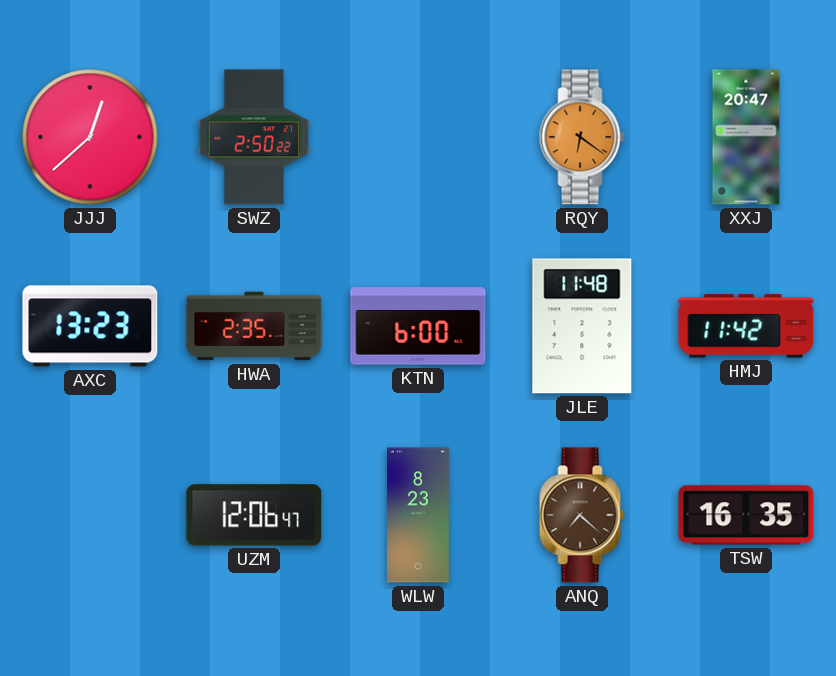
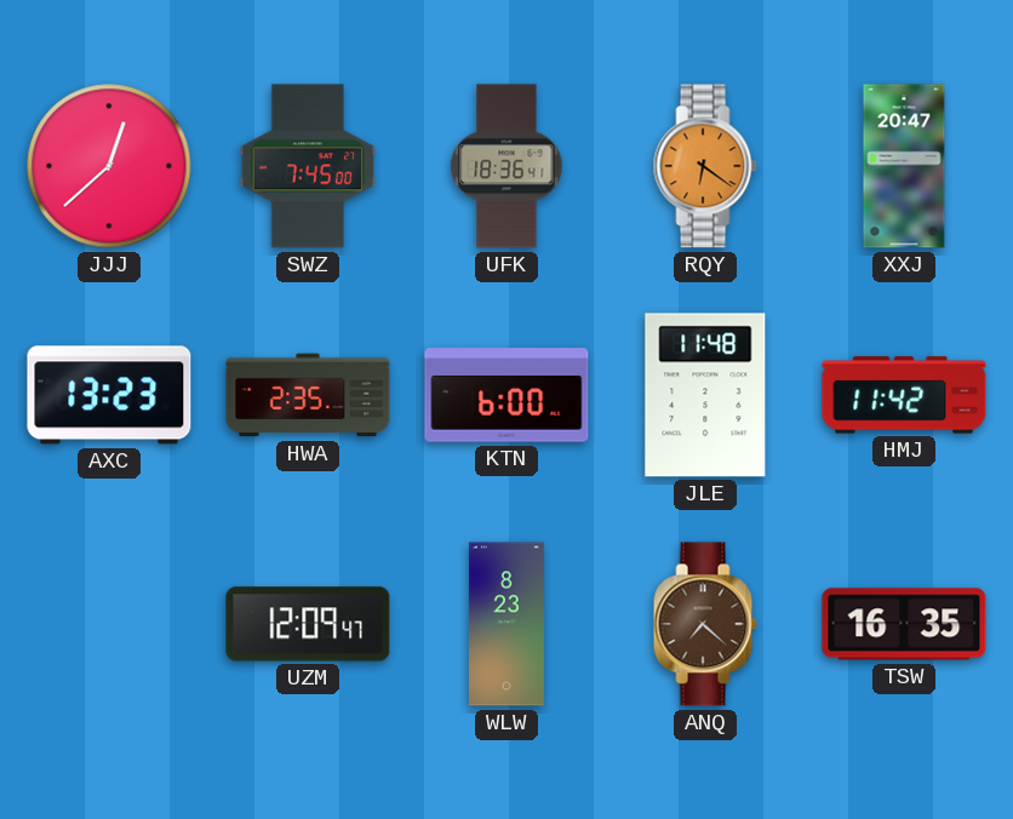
SWZ: 2:50 -> 7:45 (308, 166)
UFK: none -> 18:36 (506, 166)
UZM: 12:06 -> 12:09 (308, 624)
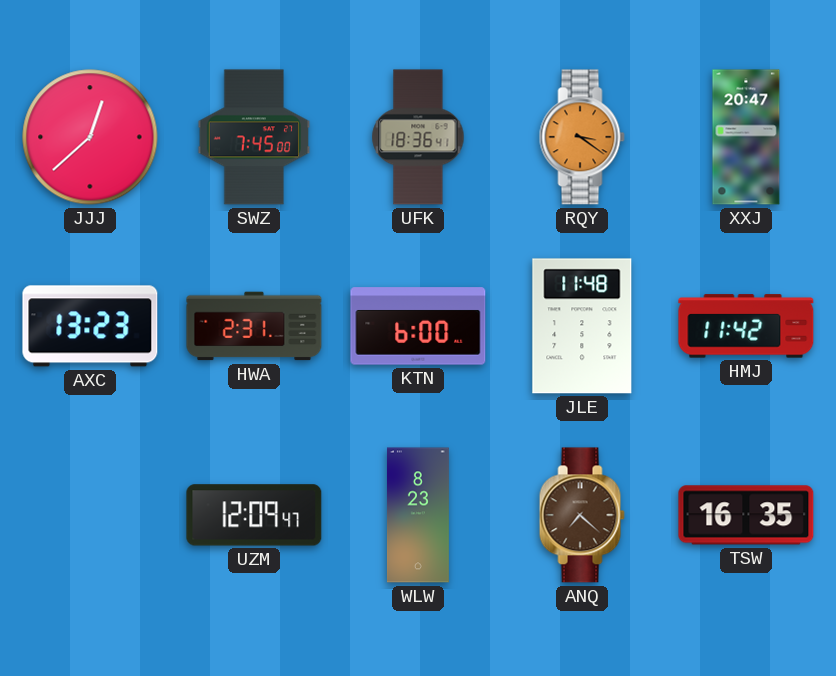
RQY: 6:21 -> 3:21 (582, 137)
HWA: 2:35 -> 2:31 (254, 326)
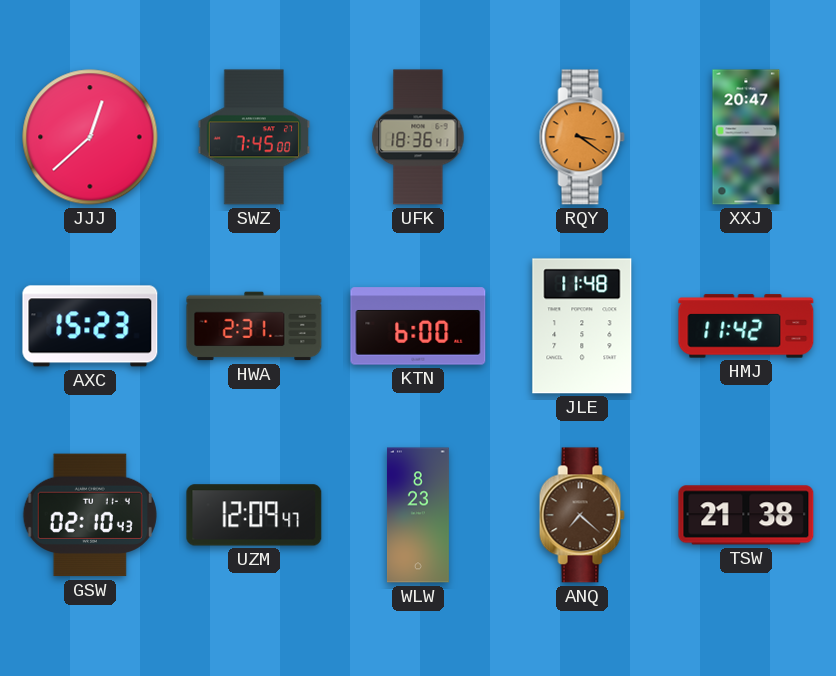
AXC: 13:23 -> 15:23 (90, 326)
GSW: none -> 02:10 (90, 515)
TSW: 16:35 -> 21:38 (746, 515)
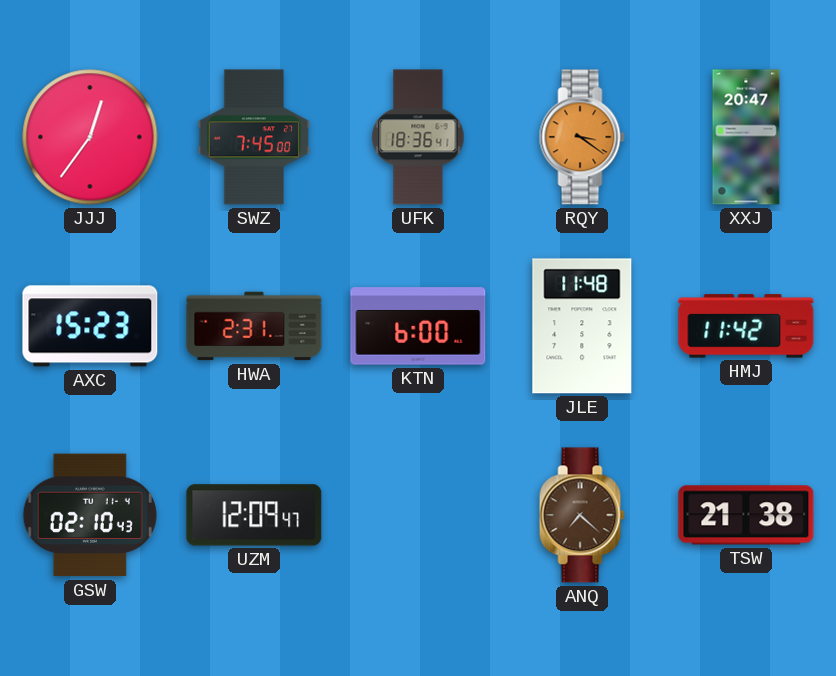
JJJ: 12:38 -> 12:36 (90, 137)
WLW: 8:23 -> none (418, 515)
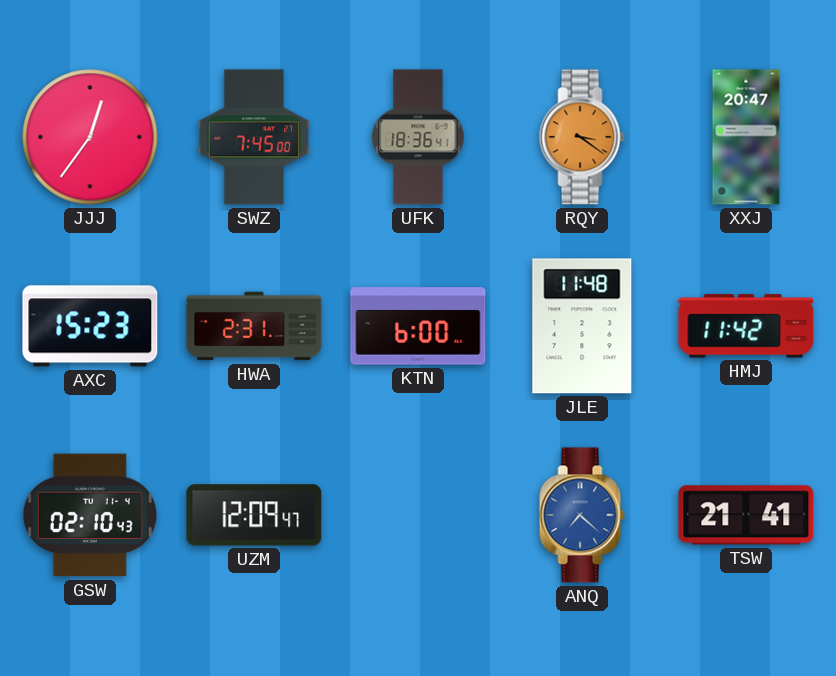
ANQ dial: brown -> blue (582, 515)
TSW: 21:38 -> 21:41 (746, 515)
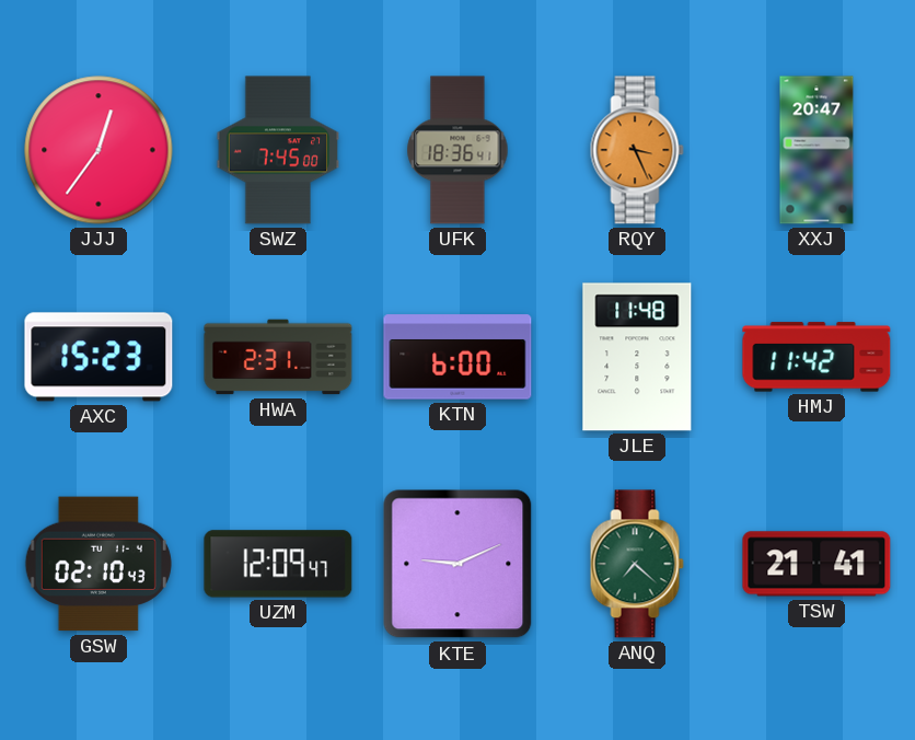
RQY: 3:21 -> 3:26 (637, 150)
KTE: none -> 9:11 (457, 564)
ANQ dial: blue -> green (637, 564)
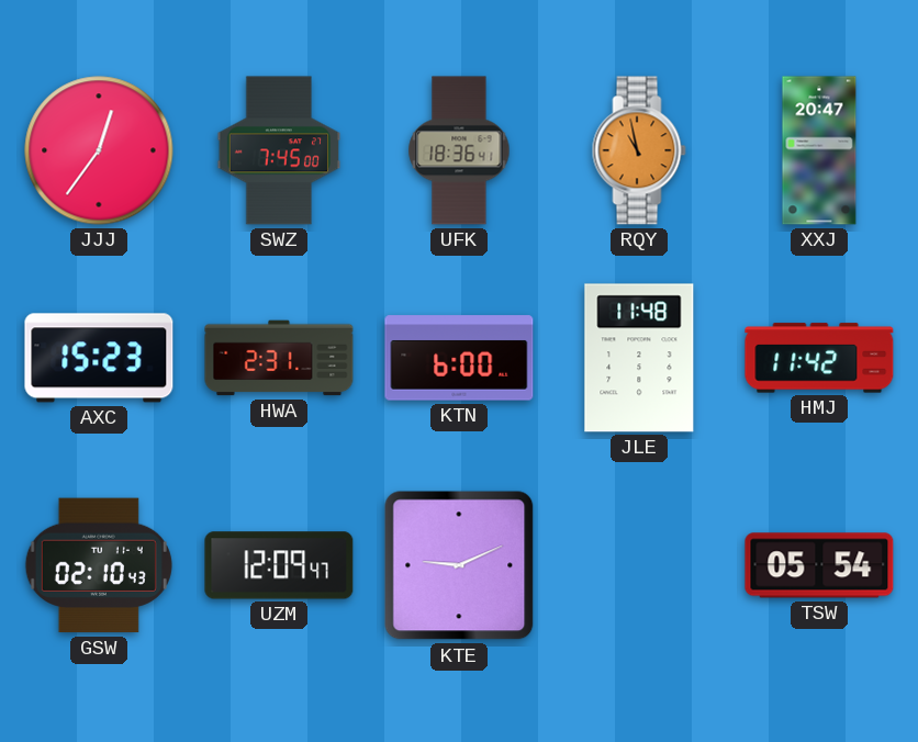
RQY: 3:26 -> 10:58 (639, 150)
ANQ: 7:22 -> none (637, 564)
TSW: 21:41 -> 05:54 (819, 565)
